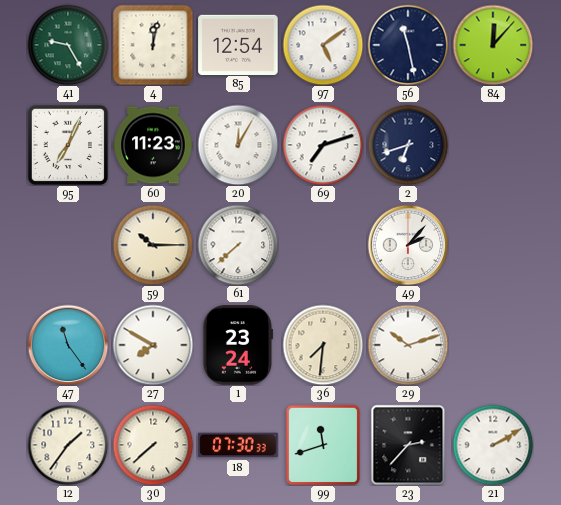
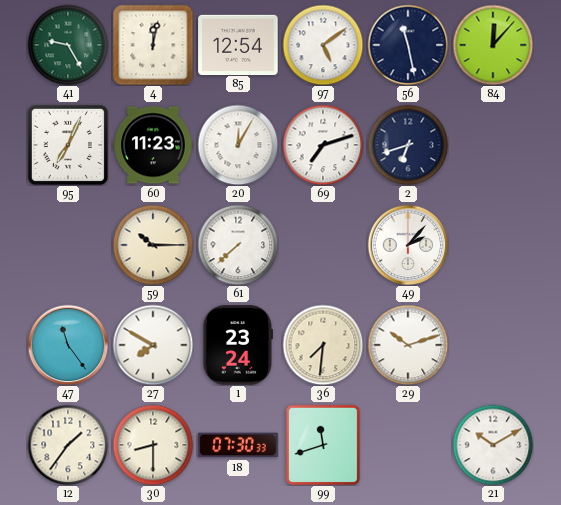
30: 7:38 -> 8:30 (153, 445)
23: 2:37 -> none (408, 445)
21: 2:10 -> 10:10 (493, 445)
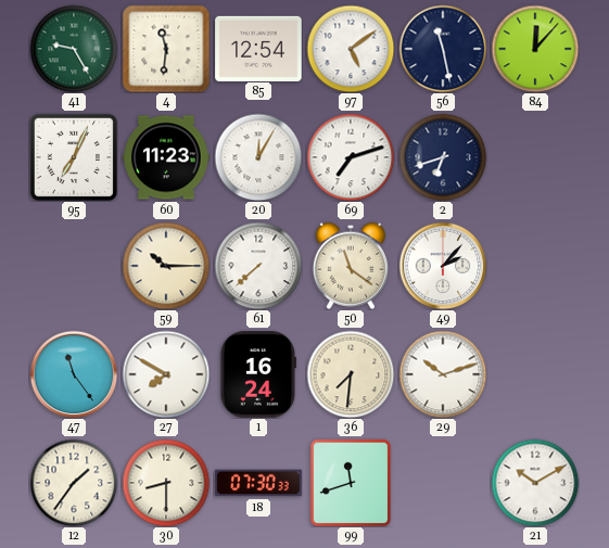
4: 12:02 -> 11:31 (166, 49)
50: none -> 11:21 (350, 266)
1: 23:24 -> 16:24 (258, 374)
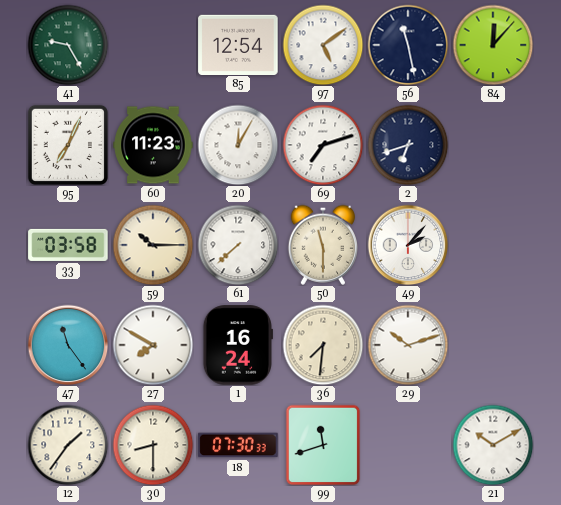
4: 11:31 -> none (166, 49)
33: none -> 03:58 (68, 245)
50: 11:21 -> 11:30 (322, 245)
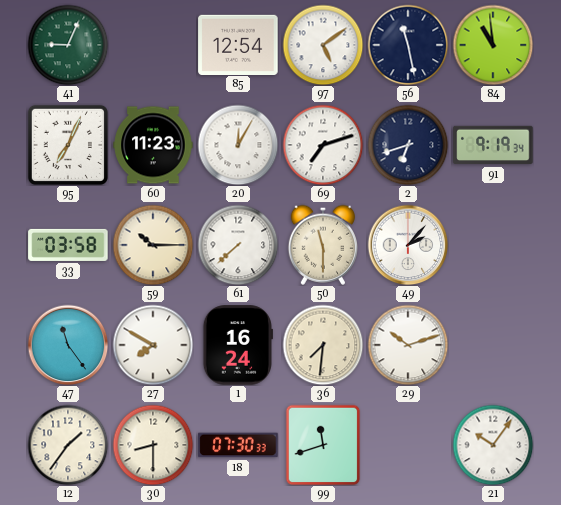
41: 9:25 -> 9:04 (68, 45)
84: 12:07 -> 10:59 (493, 45)
91: none -> 9:19 (493, 145)
21: 10:10 -> 10:06 (493, 445)
